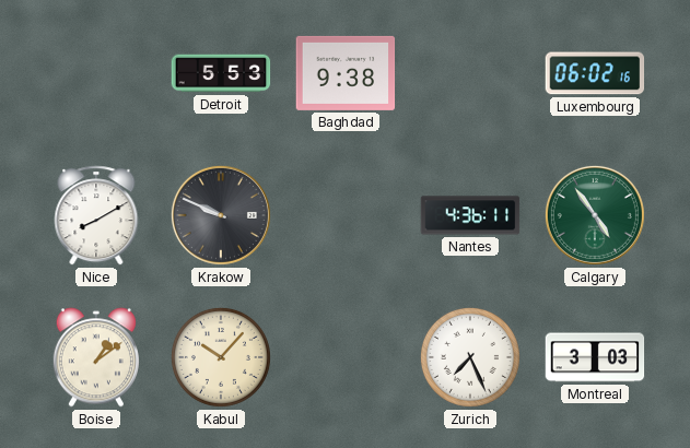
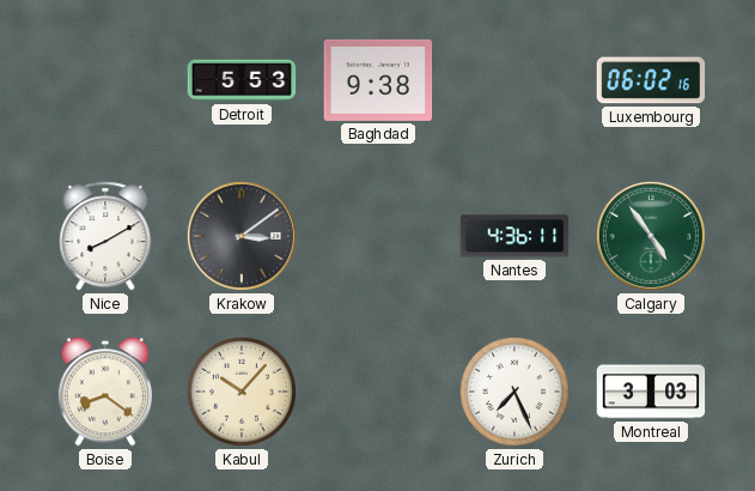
Krakow: 9:49 -> 3:09 (242, 236)
Boise: 1:09 -> 8:21 (105, 392)
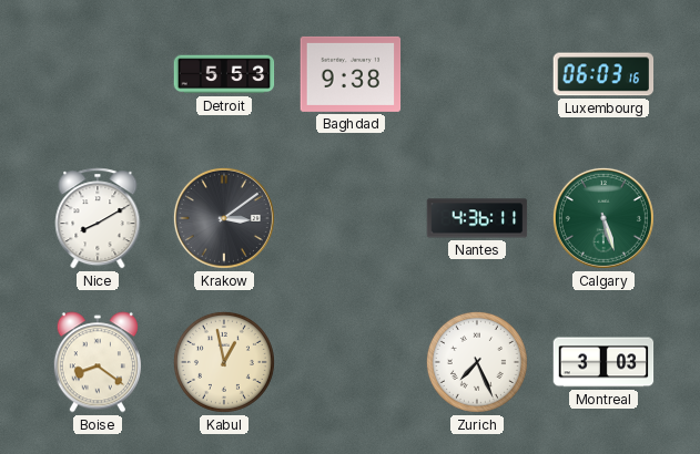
Luxembourg: 06:02 -> 06:03 (603, 74)
Calgary: 4:54 -> 5:27 (603, 218)
Kabul: 10:07 -> 12:58 (224, 362)
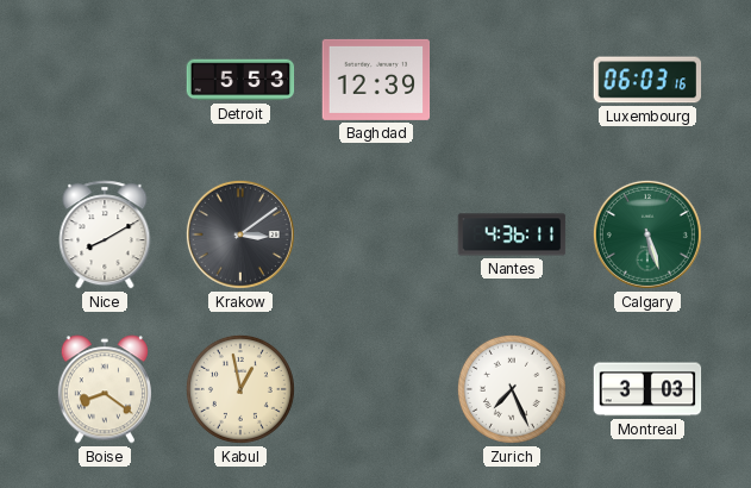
Baghdad: 9:38 -> 12:39 (376, 80)
